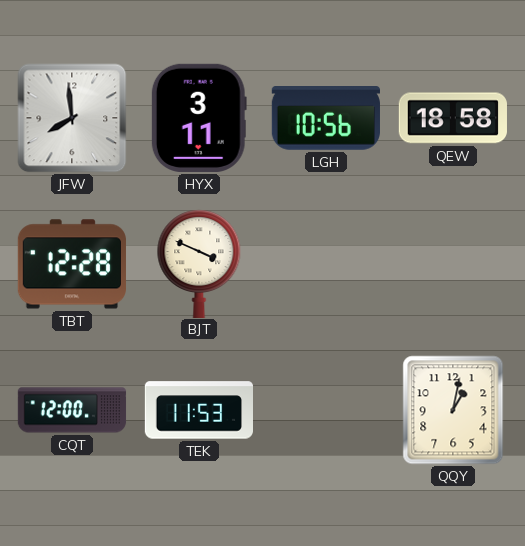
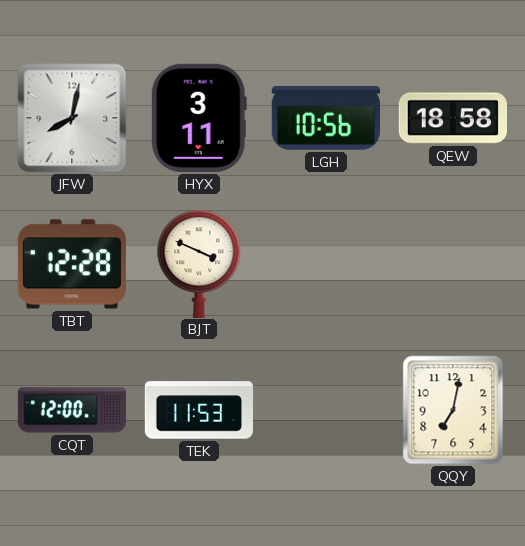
JFW: 7:59 -> 8:02 (72, 118)
QQY: 1:02 -> 7:02 (453, 410)
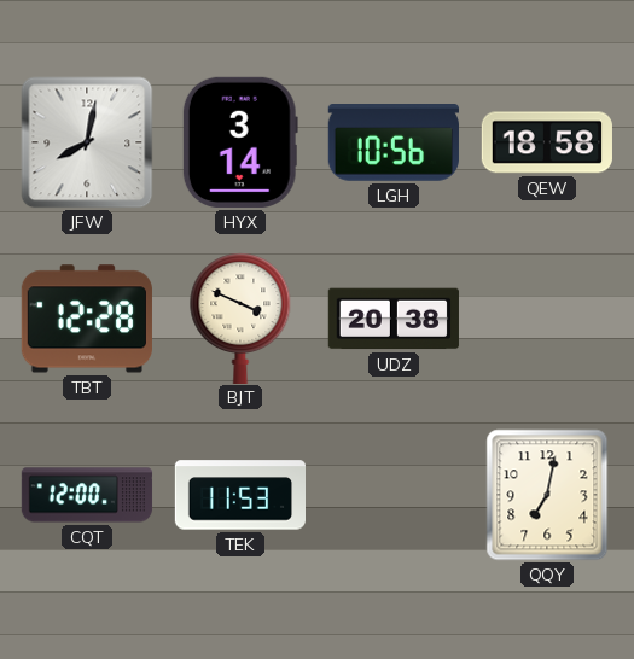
HYX: 3:11 -> 3:14 (240, 142)
UDZ: none -> 20:38 (394, 319)
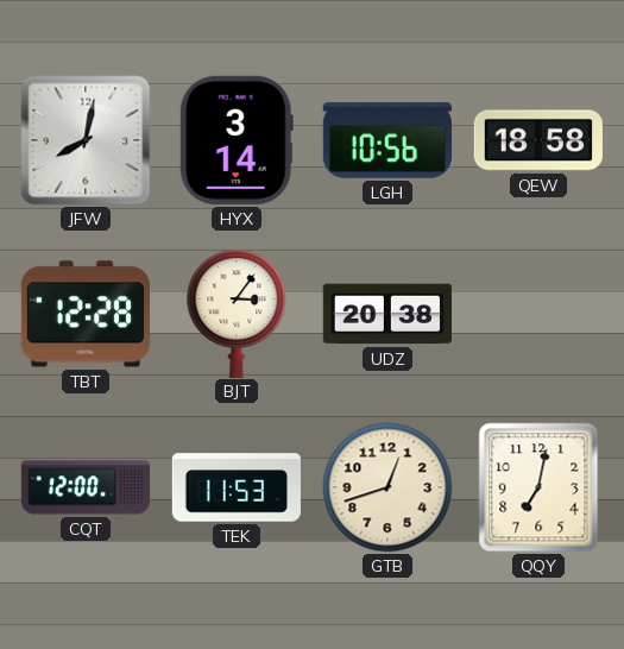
BJT: 3:49 -> 3:06 (237, 313)
GTB: none -> 12:42 (387, 487)
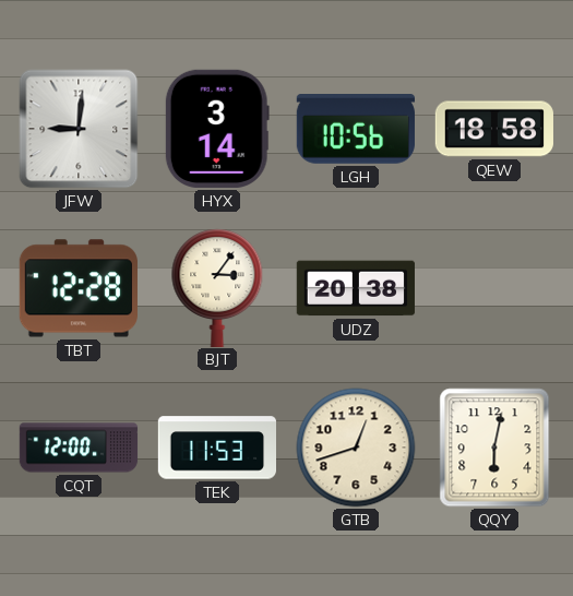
JFW: 8:02 -> 9:01 (79, 129)
QQY: 7:02 -> 6:02 (494, 448)
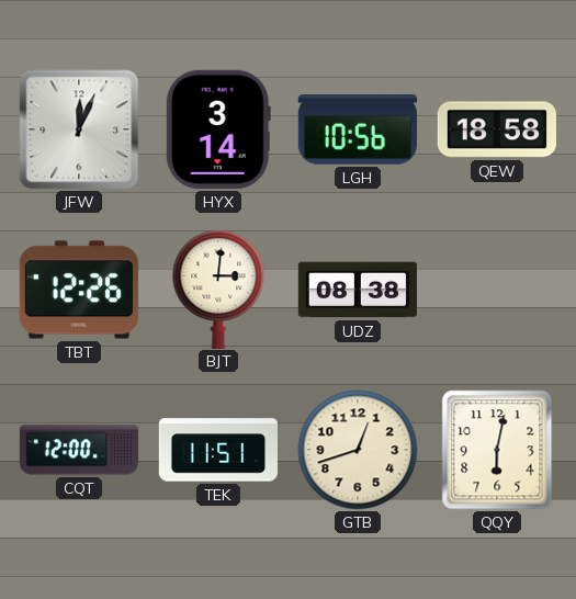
JFW: 9:01 -> 12:04 (79, 129)
TBT: 12:28 -> 12:26 (79, 290)
BJT: 3:06 -> 3:01 (218, 289)
UDZ: 20:38 -> 08:38 (358, 290)
TEK: 11:53 -> 11:51 (217, 450)
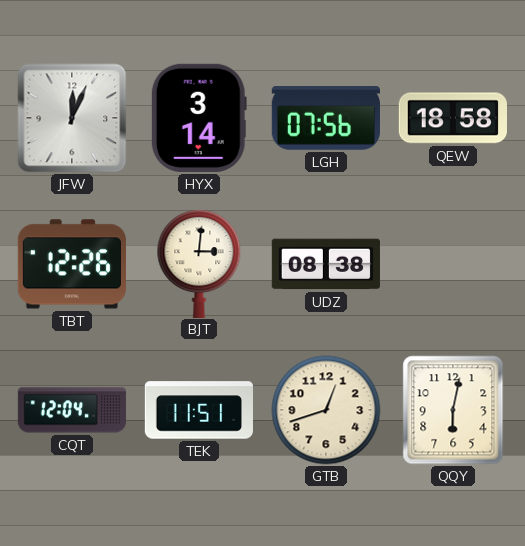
LGH: 10:56 -> 07:56 (326, 119)
CQT: 12:00 -> 12:04 (72, 410)
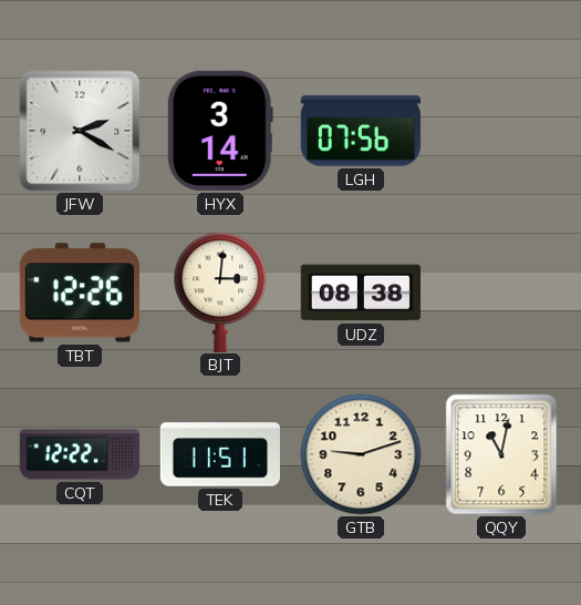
JFW: 12:04 -> 2:20 (80, 131)
QEW: 18:58 -> none (453, 118)
CQT: 12:04 -> 12:22 (80, 454)
GTB: 12:42 -> 9:12 (361, 454)
QQY: 6:02 -> 11:02 (501, 454)
